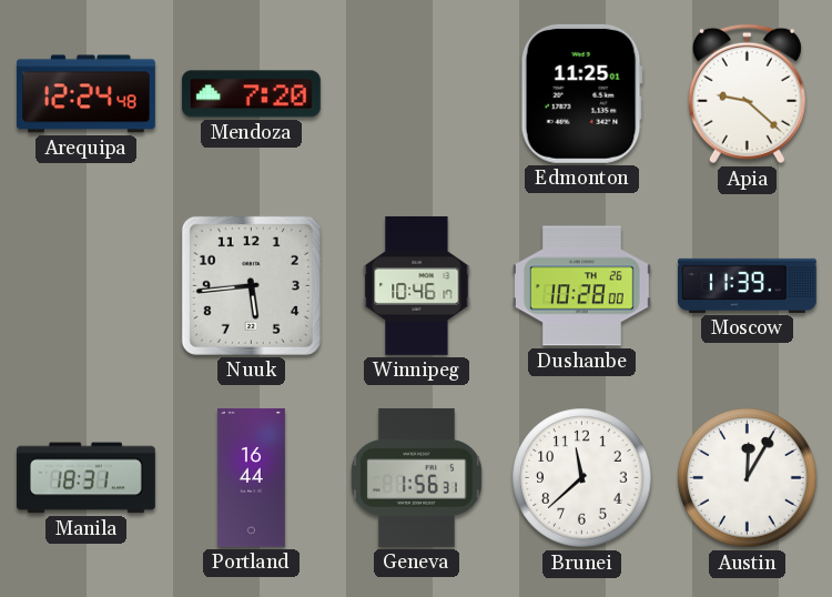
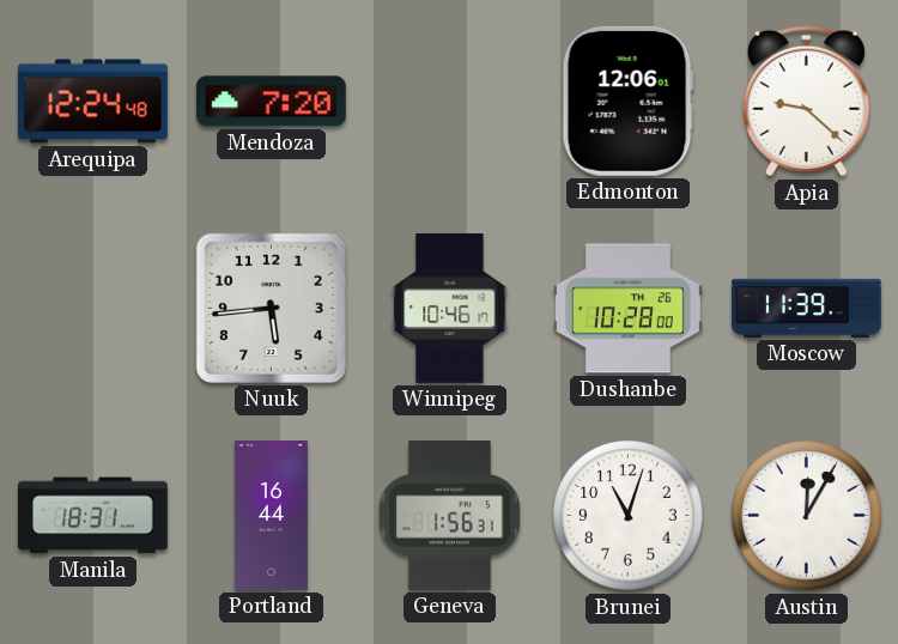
Edmonton: 11:25 -> 12:06 (627, 101)
Brunei: 11:38 -> 11:03 (629, 516)
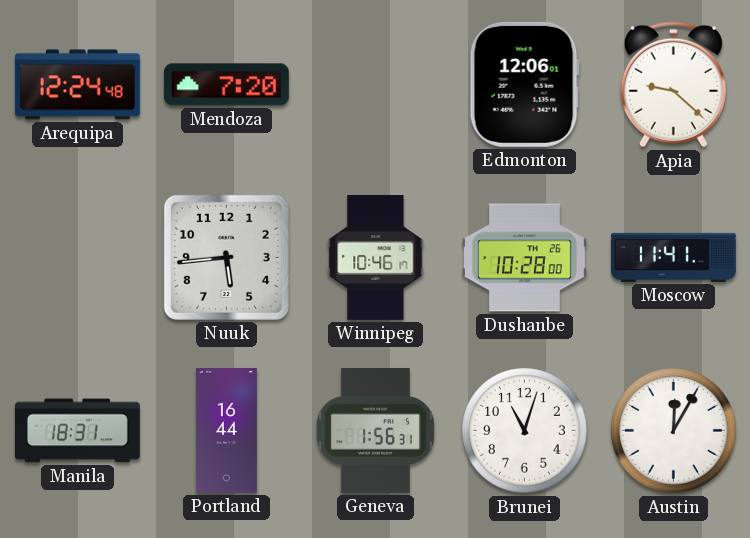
Moscow: 11:39 -> 11:41 (673, 257)
